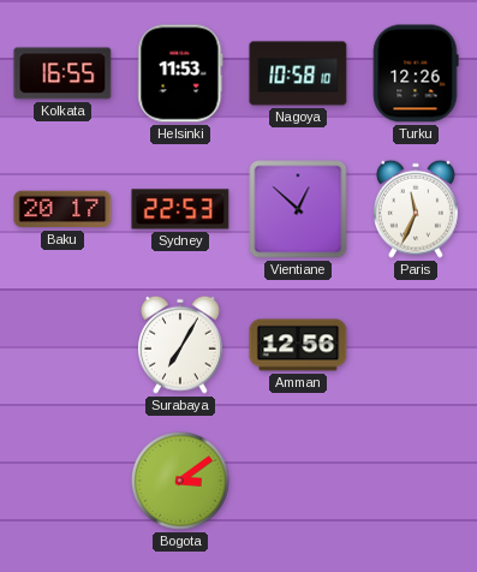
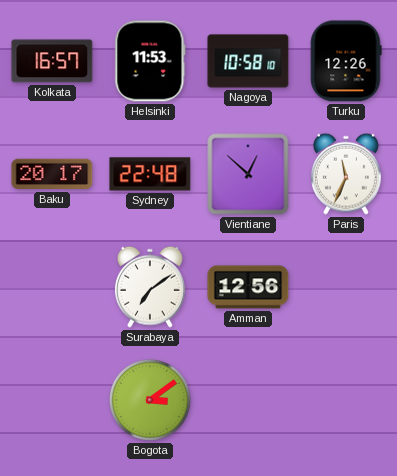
Kolkata: 16:55 -> 16:57 (52, 61)
Sydney: 22:53 -> 22:48 (150, 174)
Surabaya: 7:05 -> 7:09 (150, 287)
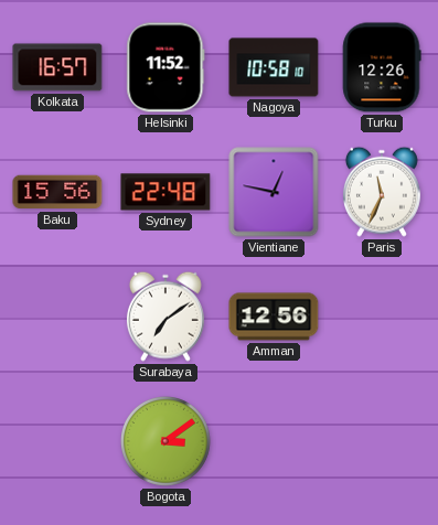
Helsinki: 11:53 -> 11:52 (165, 67)
Baku: 20:17 -> 15:56 (57, 192)
Vientiane: 12:52 -> 12:47 (274, 192)
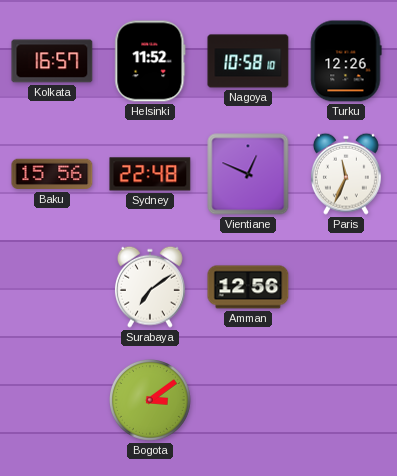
Vientiane: 12:47 -> 12:49 (248, 174)
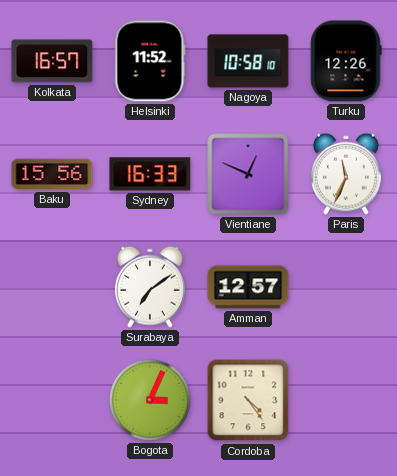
Sydney: 22:48 -> 16:33 (150, 174)
Amman: 12:56 -> 12:57 (248, 287)
Bogota: 3:09 -> 3:04 (151, 401)
Cordoba: none -> 4:24 (248, 400)
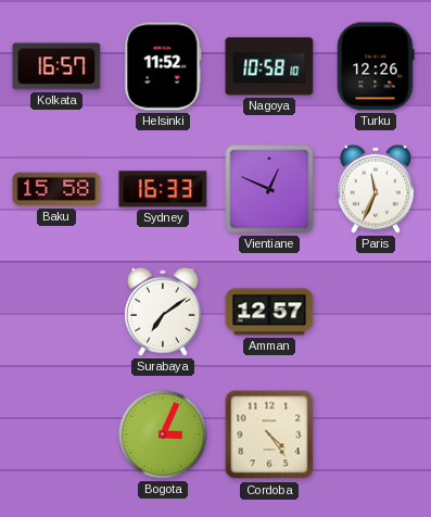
Baku: 15:56 -> 15:58 (56, 189)
